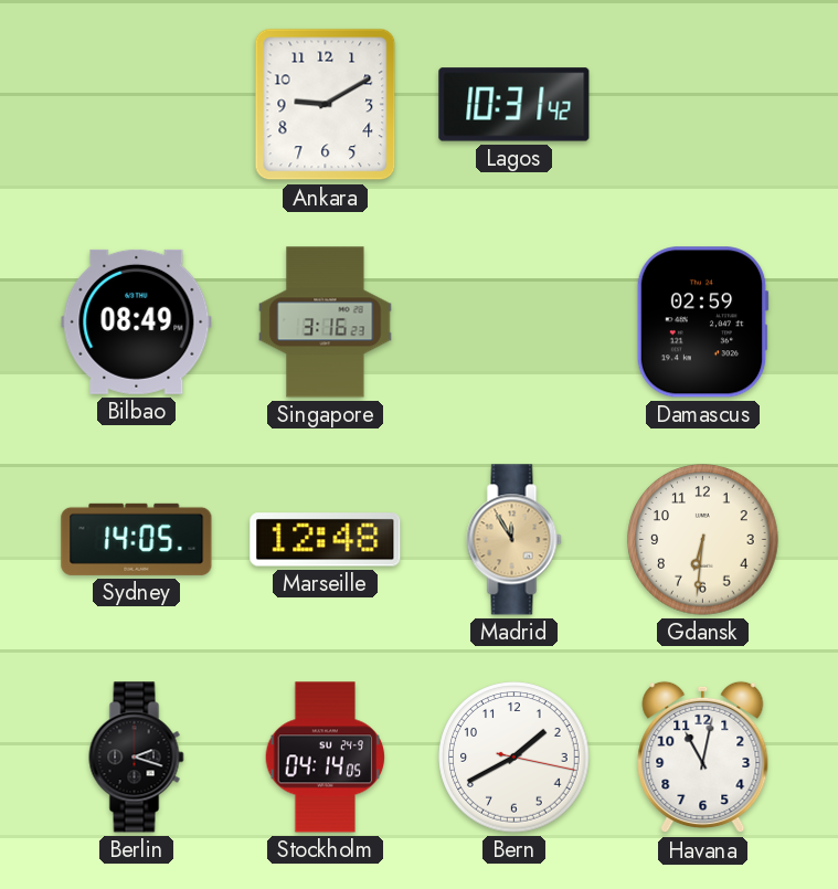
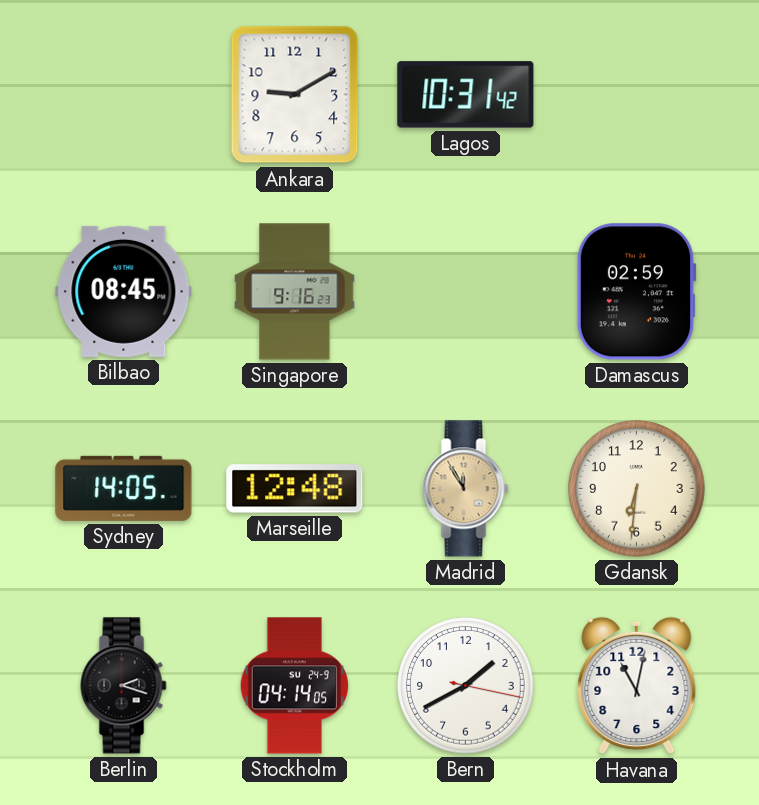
Bilbao: 08:49 -> 08:45 (124, 291)
Singapore: 3:16 -> 9:16 (295, 292)
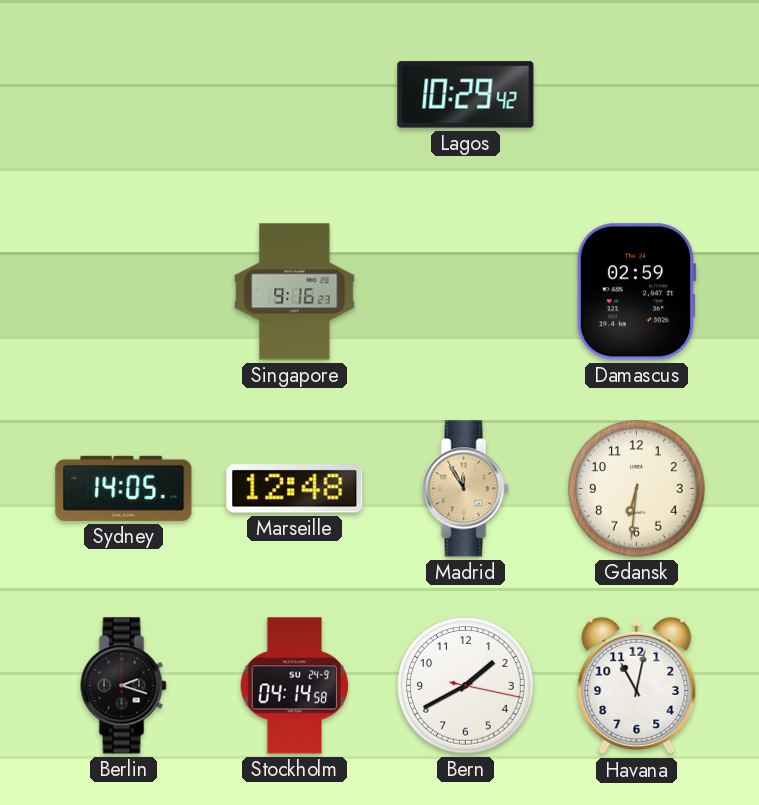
Ankara: 9:10 -> none (295, 95)
Lagos: 10:31 -> 10:29 (466, 95)
Bilbao: 08:45 -> none (124, 291)
Stockholm: 04:14:05 -> 04:14:58 (295, 686)
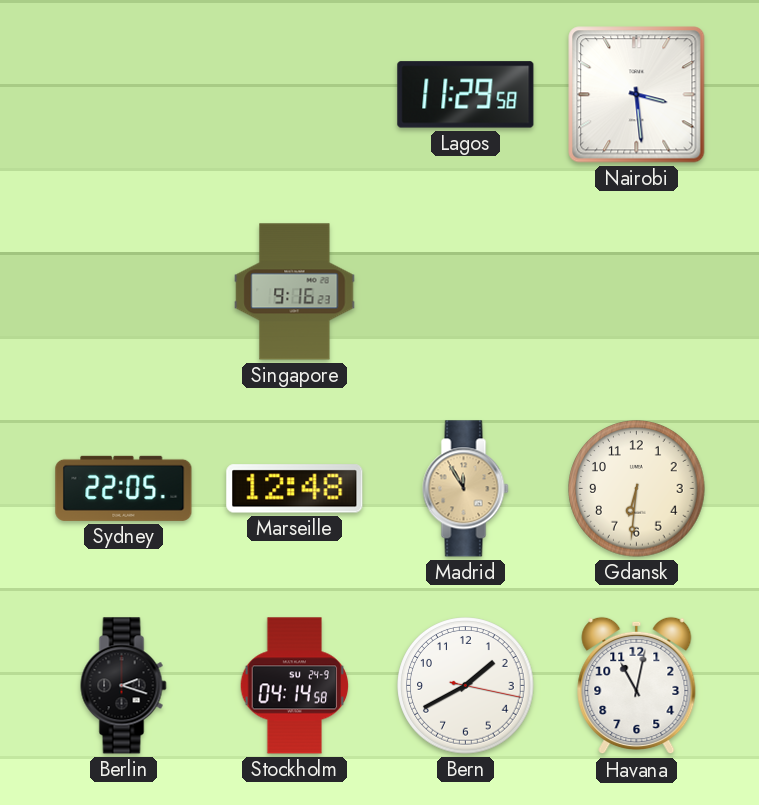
Lagos: 10:29 -> 11:29 (466, 95)
Nairobi: none -> 3:29 (637, 95)
Damascus: 02:59 -> none (636, 292)
Sydney: 14:05 -> 22:05 (124, 488)
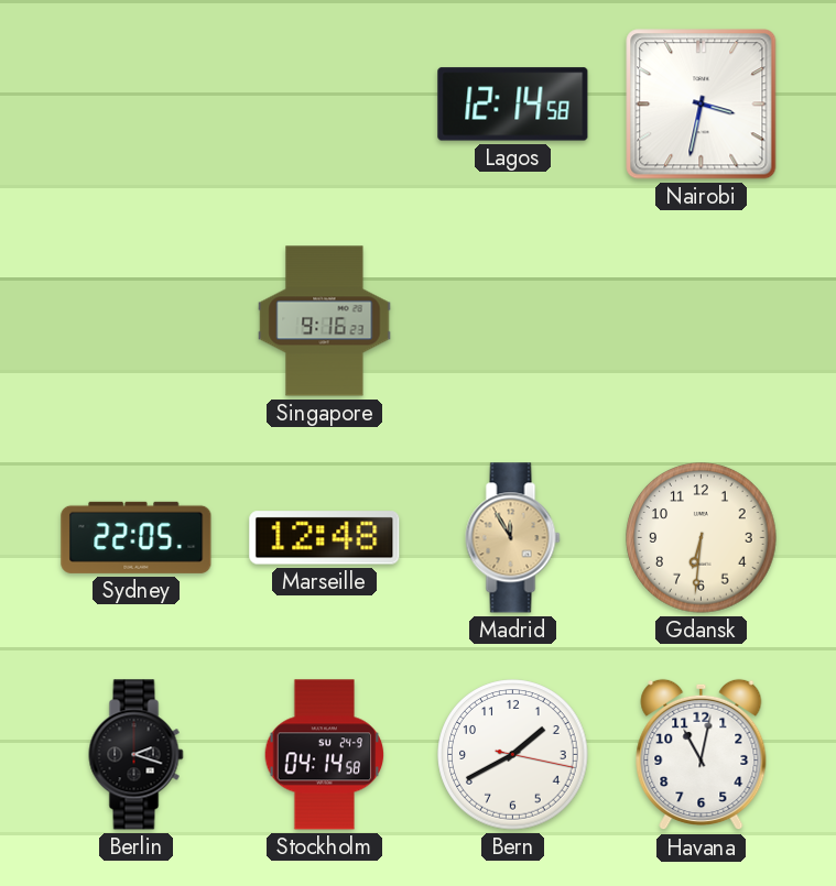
Lagos: 11:29 -> 12:14 (513, 105)
Nairobi: 3:29 -> 3:32 (702, 105)
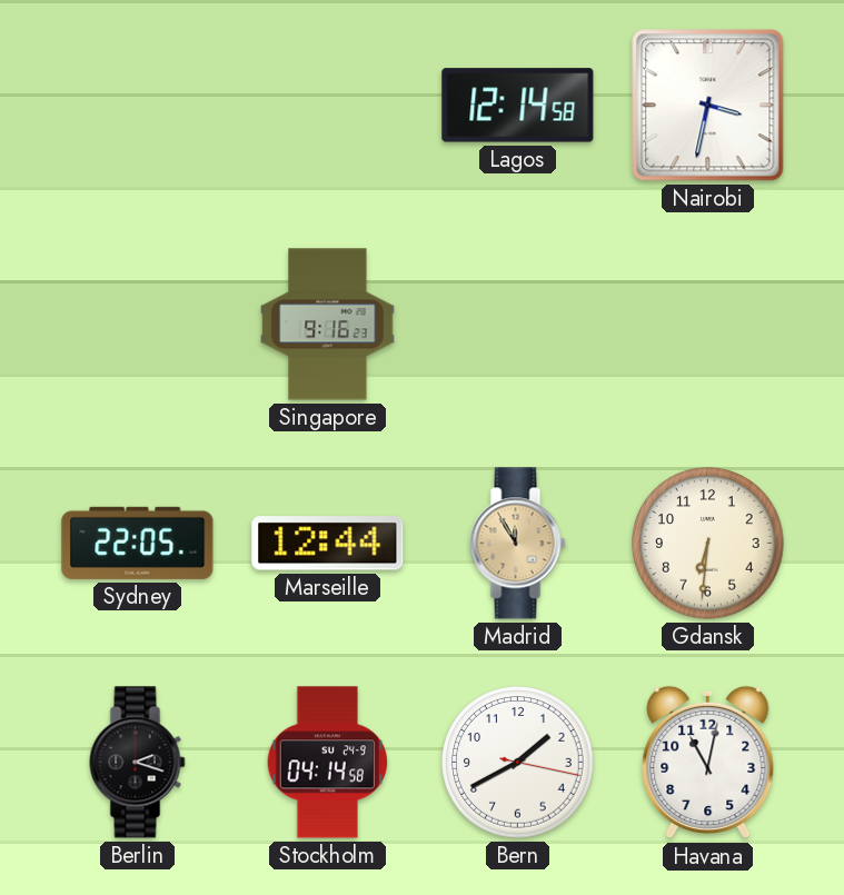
Marseille: 12:48 -> 12:44 (328, 544)
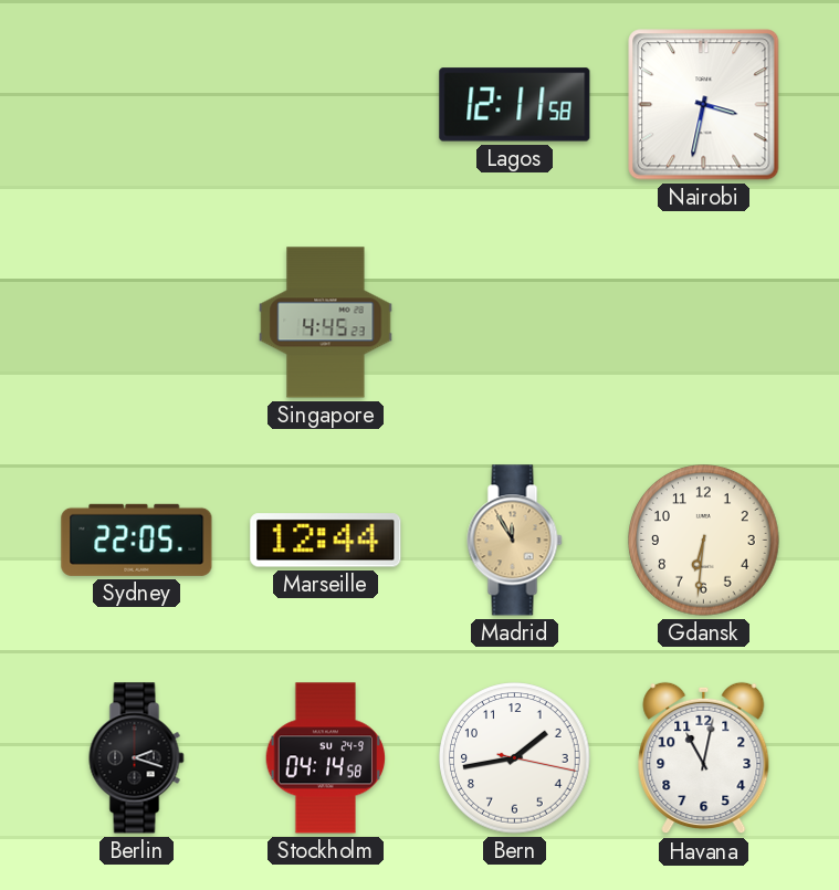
Lagos: 12:14 -> 12:11 (515, 105)
Singapore: 9:16 -> 4:45 (326, 323)
Bern: 1:40 -> 1:43 (515, 758)
